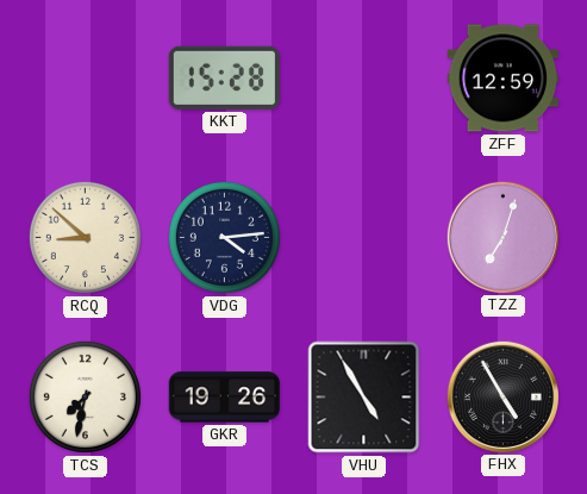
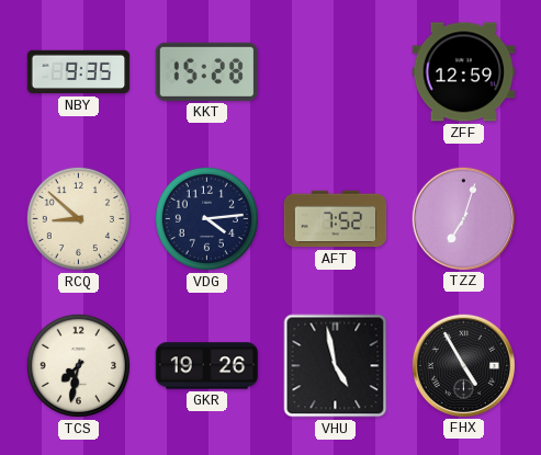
NBY: none -> 9:35 (79, 72)
AFT: none -> 7:52 (336, 219)
VHU: 4:55 -> 4:58 (336, 366)
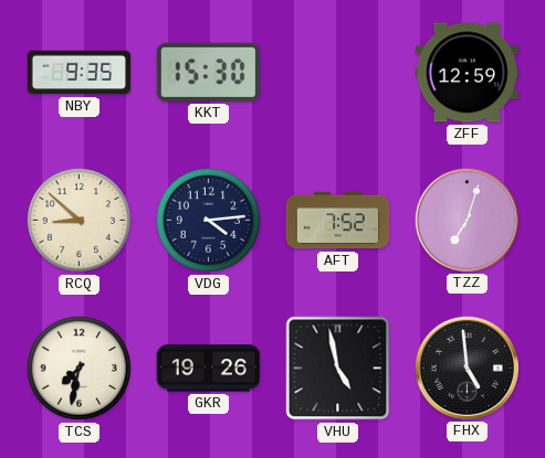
KKT: 15:28 -> 15:30 (208, 72)
FHX: 4:55 -> 4:59 (467, 368)
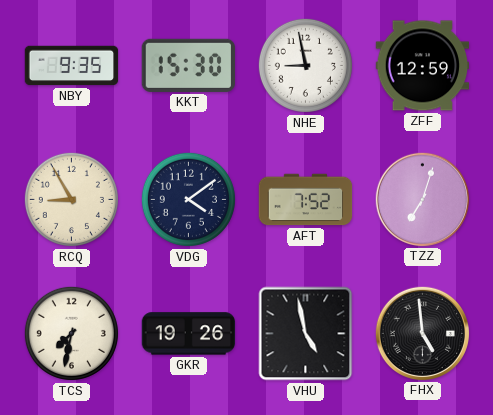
NHE: none -> 8:58 (305, 65)
RCQ: 8:52 -> 8:55 (71, 199)
VDG: 4:14 -> 4:09 (188, 199)
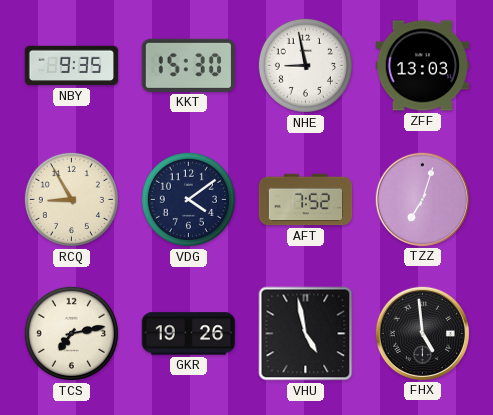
ZFF: 12:59 -> 13:03 (423, 66)
TCS: 7:32 -> 7:13 (71, 333)
